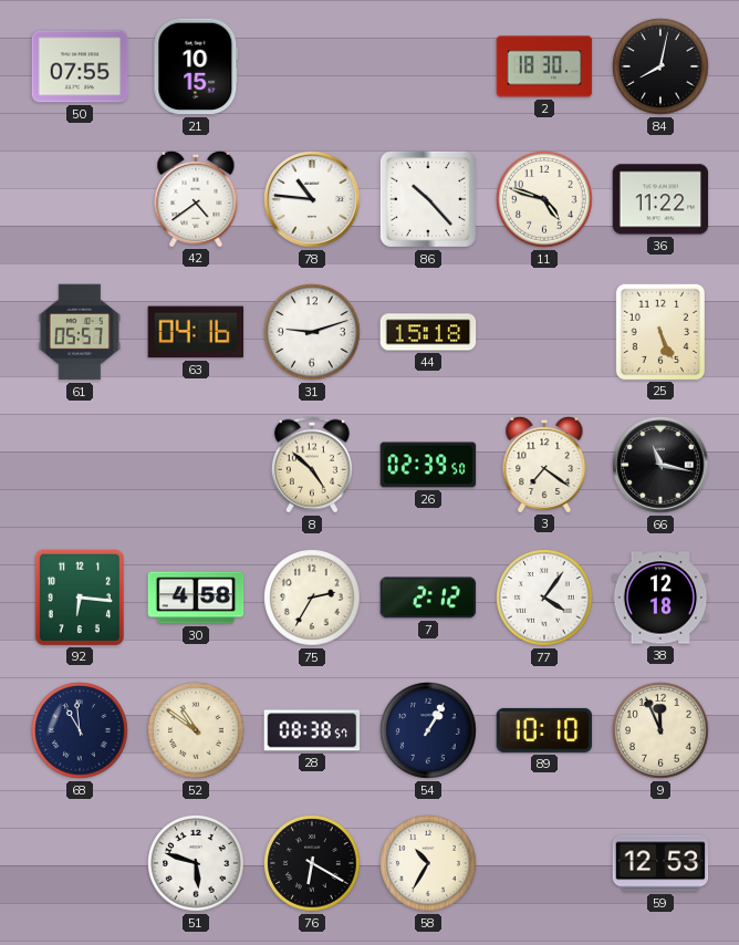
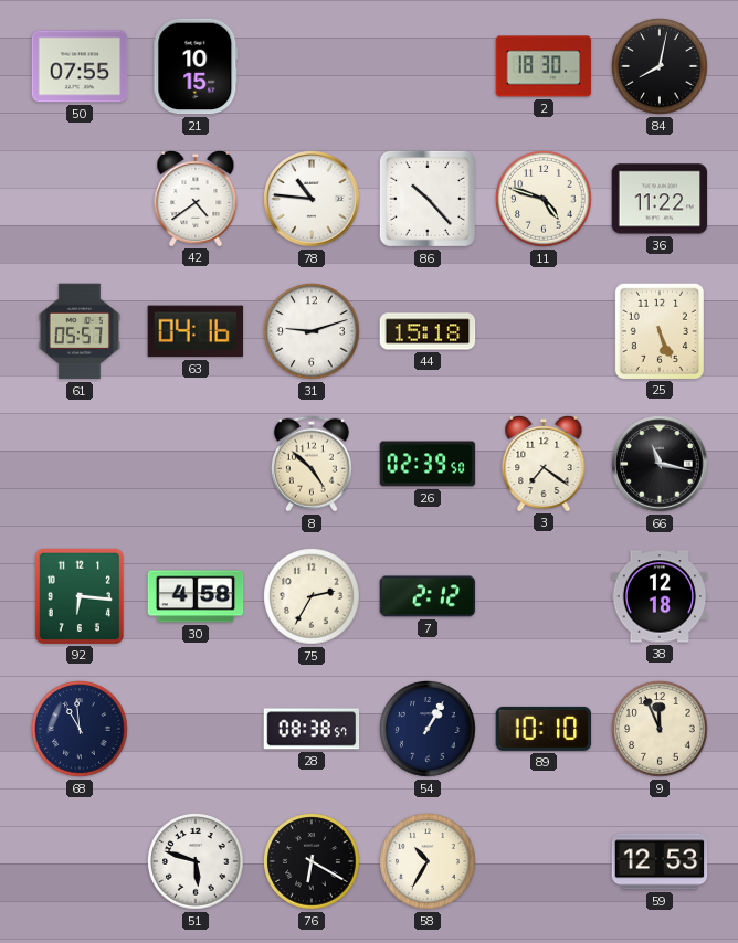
77: 4:06 -> none (544, 598)
52: 10:51 -> none (196, 730)
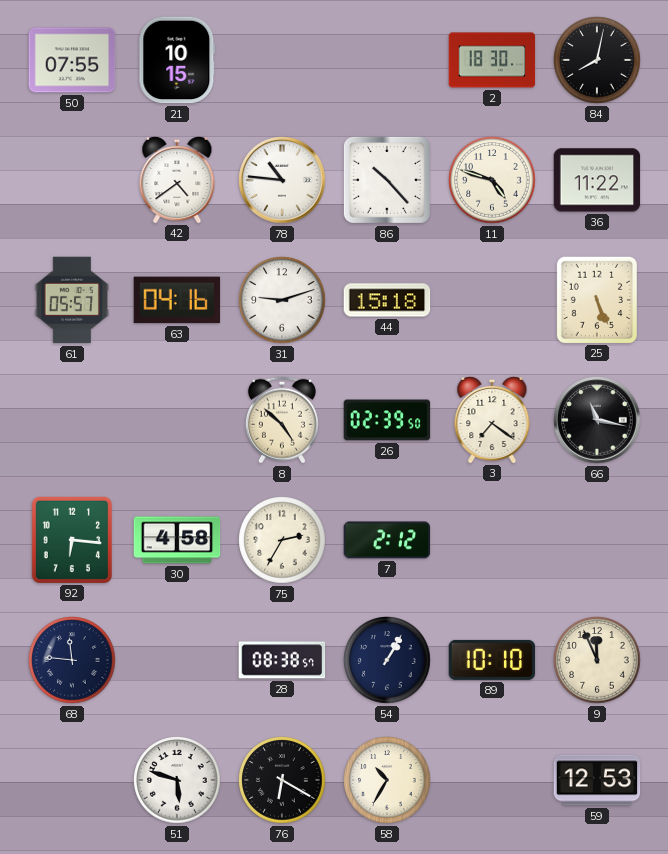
38: 12:18 -> none (660, 596)
68: 10:59 -> 11:46 (72, 660)
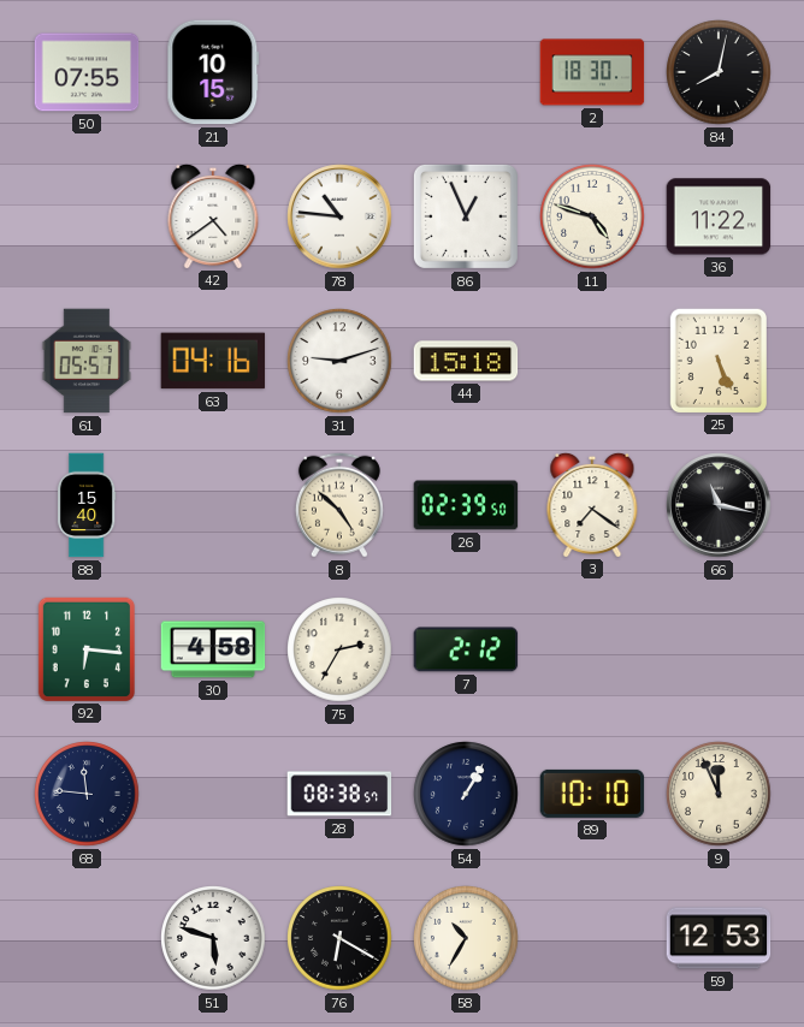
86: 10:23 -> 12:56 (466, 216)
88: none -> 15:40 (87, 505)
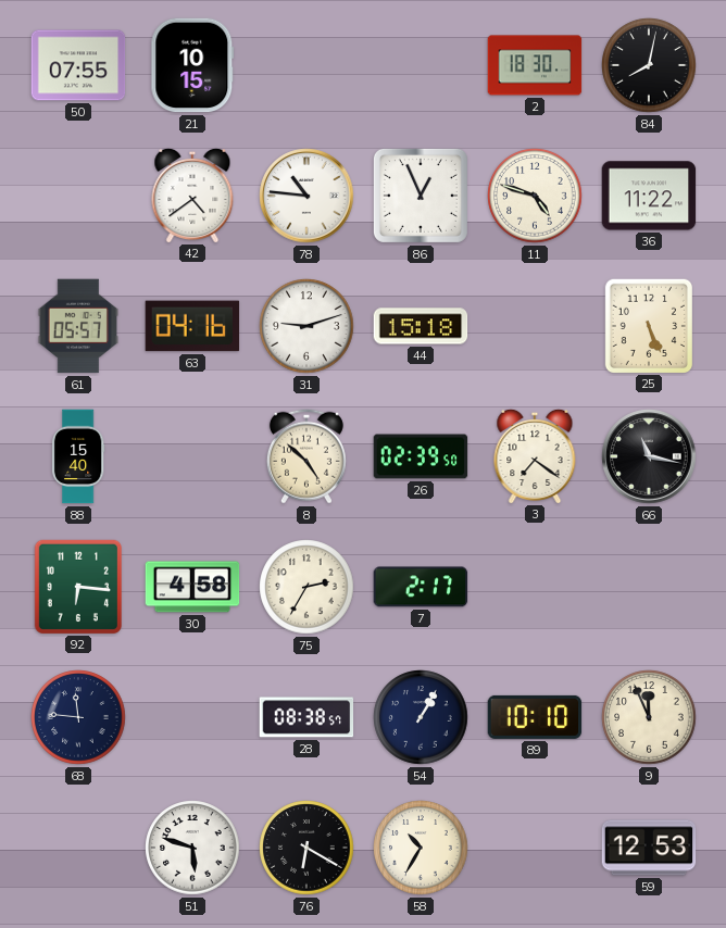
7: 2:12 -> 2:17 (421, 587)
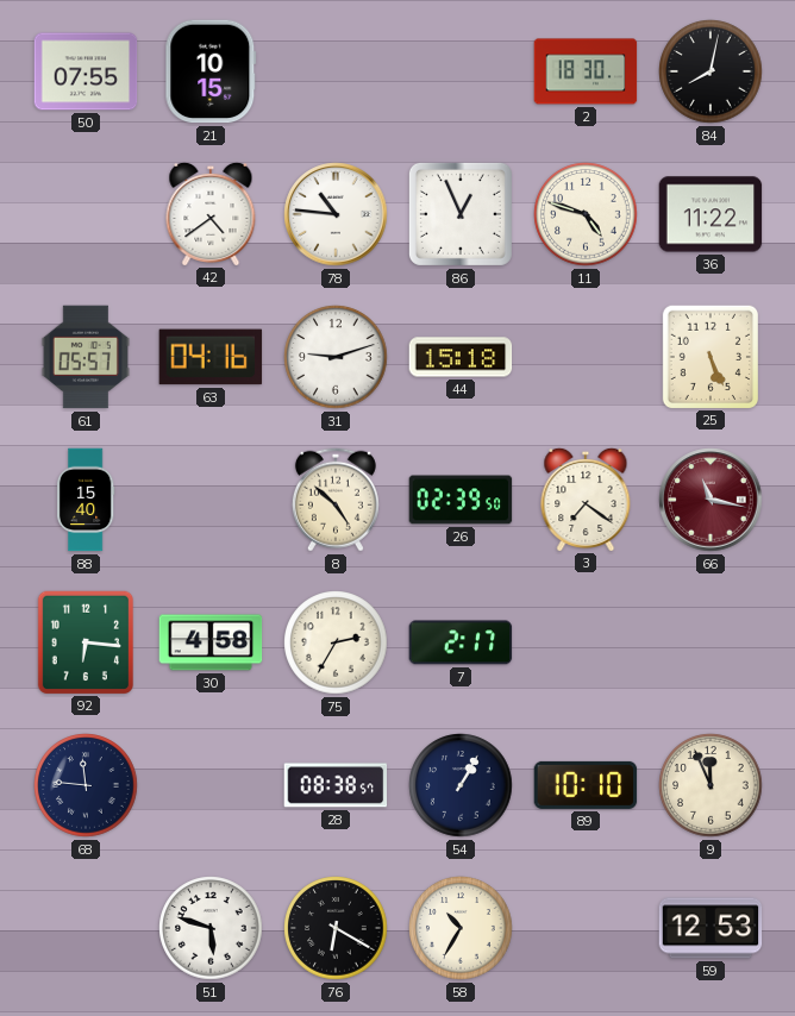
66 dial: black -> burgundy (711, 500)
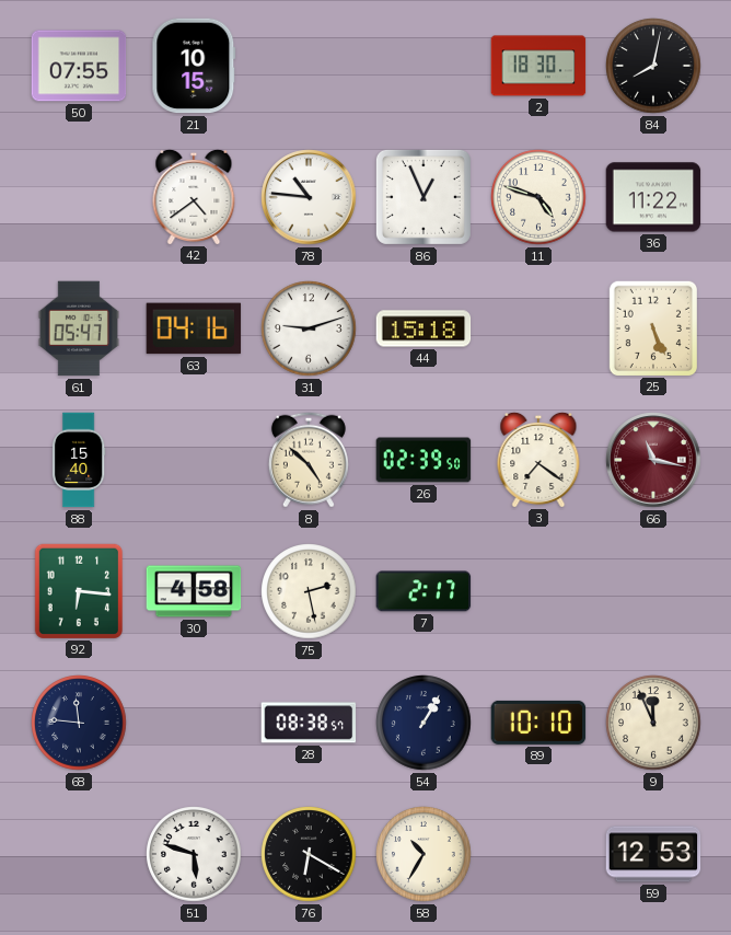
61: 05:57 -> 05:47 (79, 328)
75: 2:35 -> 2:28 (309, 591)
